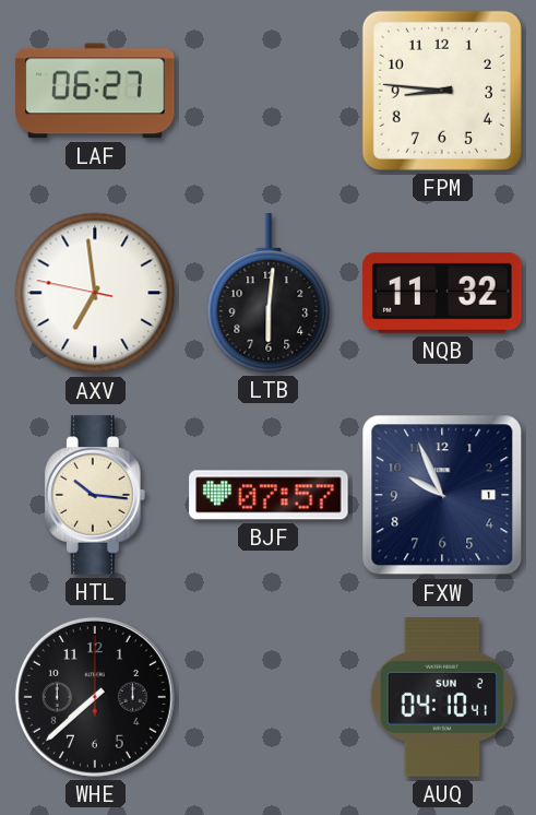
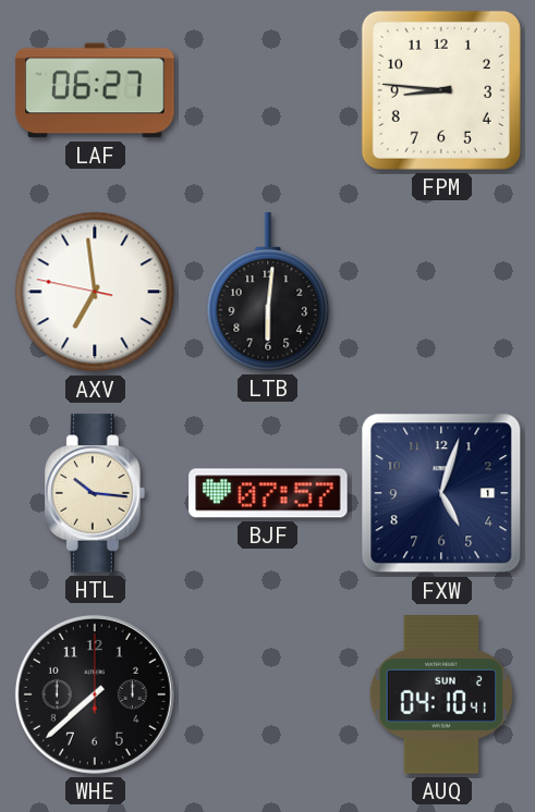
NQB: 11:32 -> none (442, 293)
FXW: 9:56 -> 5:03 (441, 493)
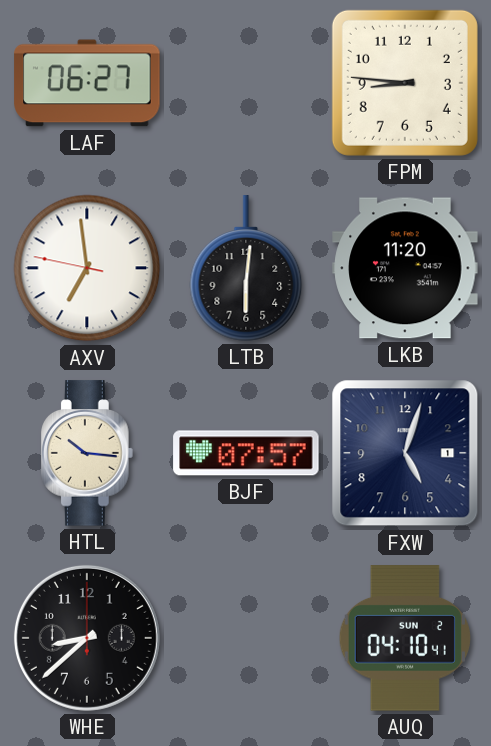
LKB: none -> 11:20 (405, 268)
WHE: 7:38 -> 8:38 (87, 638)
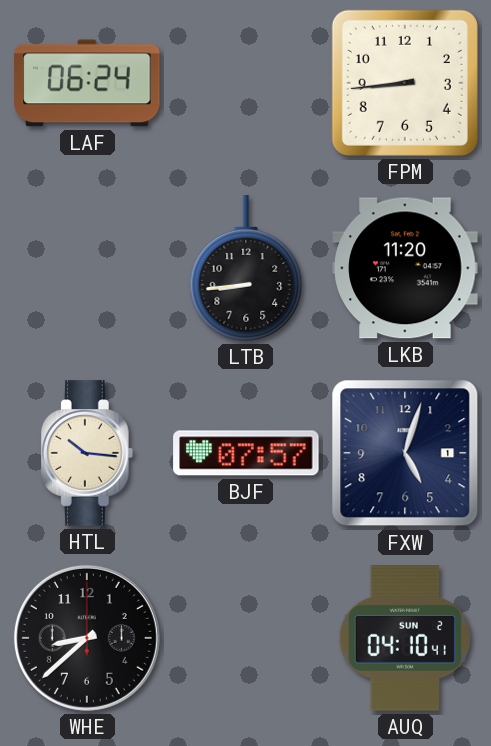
LAF: 06:27 -> 06:24 (87, 83)
FPM: 8:46 -> 8:44 (405, 83)
AXV: 6:58 -> none (87, 268)
LTB: 6:01 -> 8:44 (246, 268)
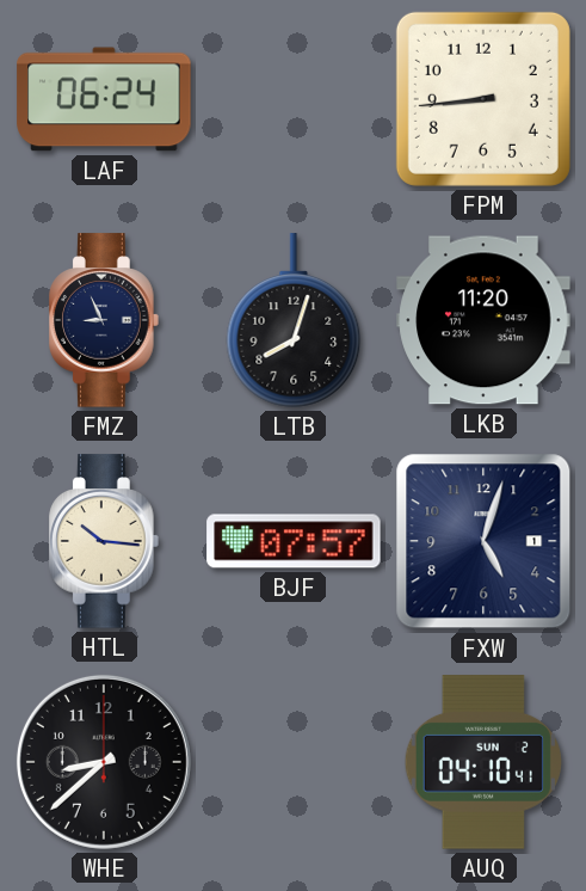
FMZ: none -> 8:56 (105, 320)
LTB: 8:44 -> 8:03 (294, 320)
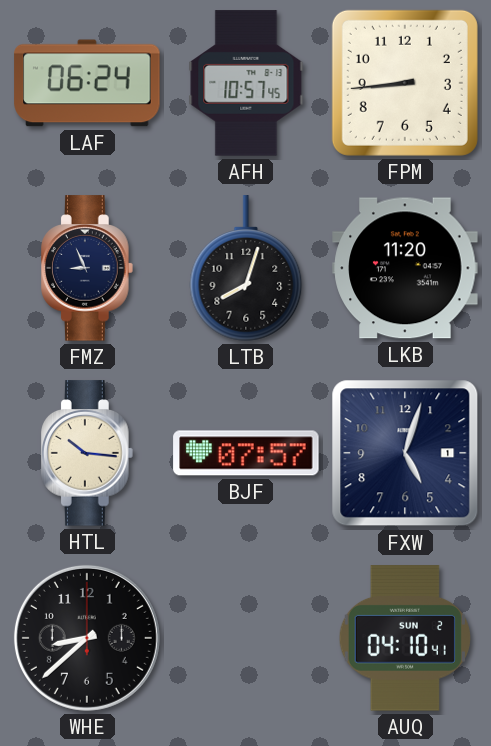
AFH: none -> 10:57 (246, 83)
